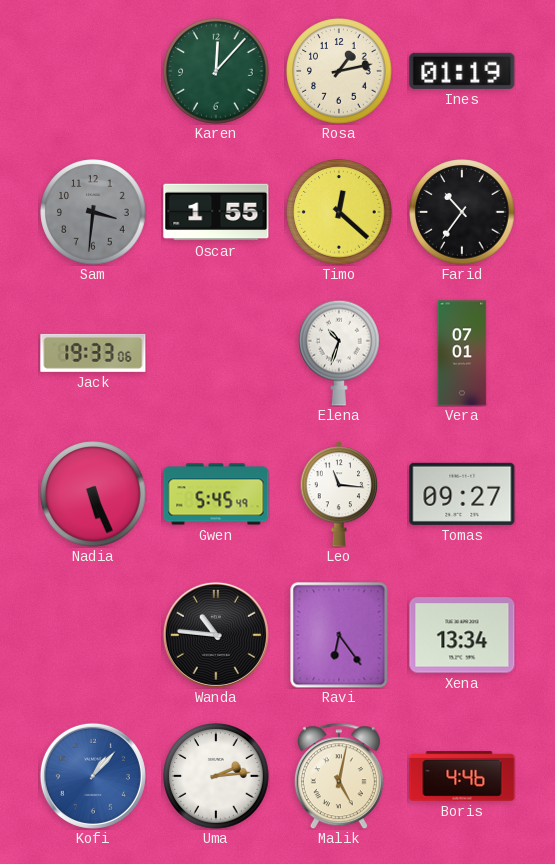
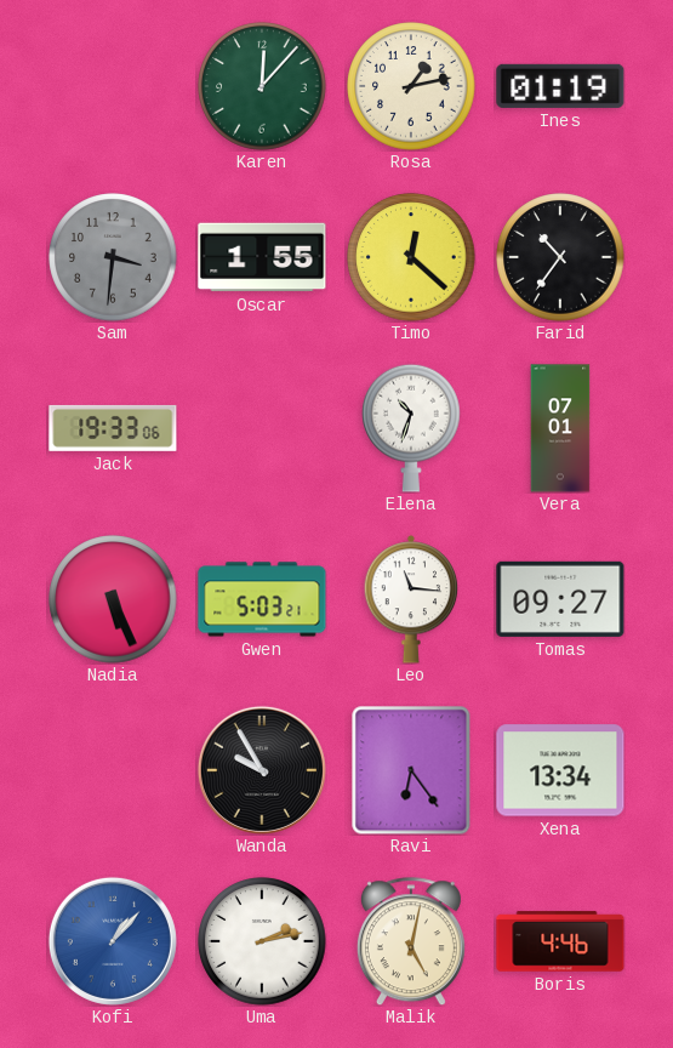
Gwen: 5:45 -> 5:03 (262, 599)
Wanda: 10:46 -> 9:55 (262, 770)
Uma: 2:14 -> 2:13 (262, 941)
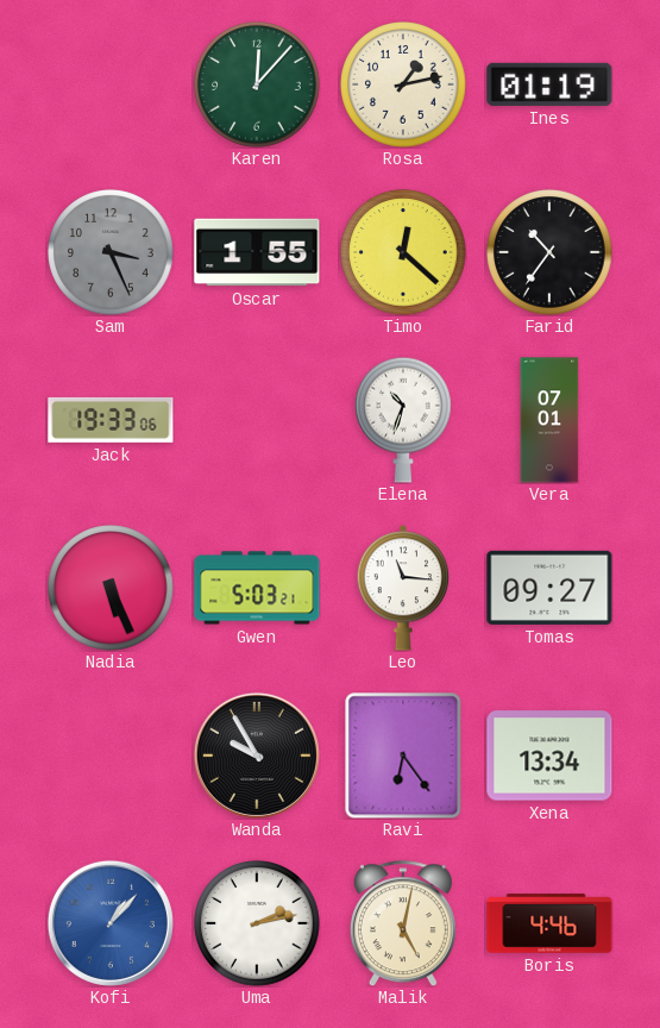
Sam: 3:31 -> 3:26 (111, 252)
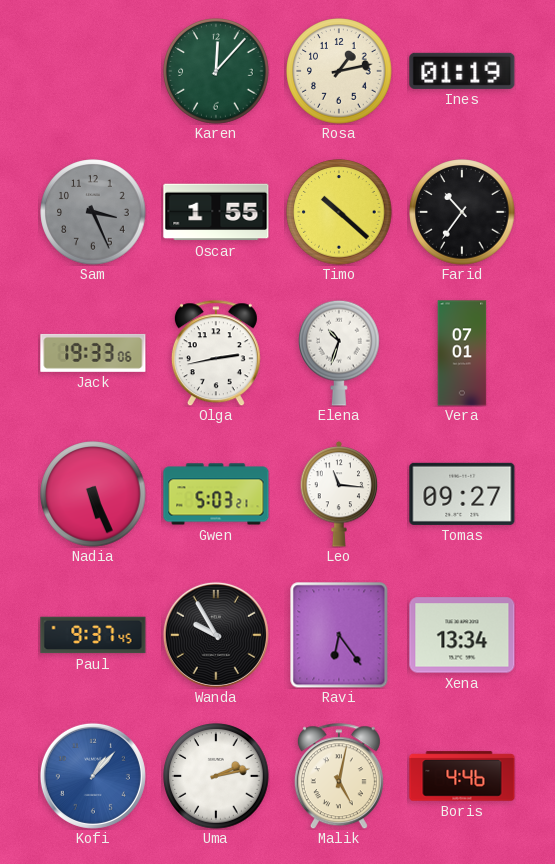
Timo: 12:22 -> 10:22 (339, 212)
Olga: none -> 2:43 (216, 353)
Paul: none -> 9:37 (93, 635)
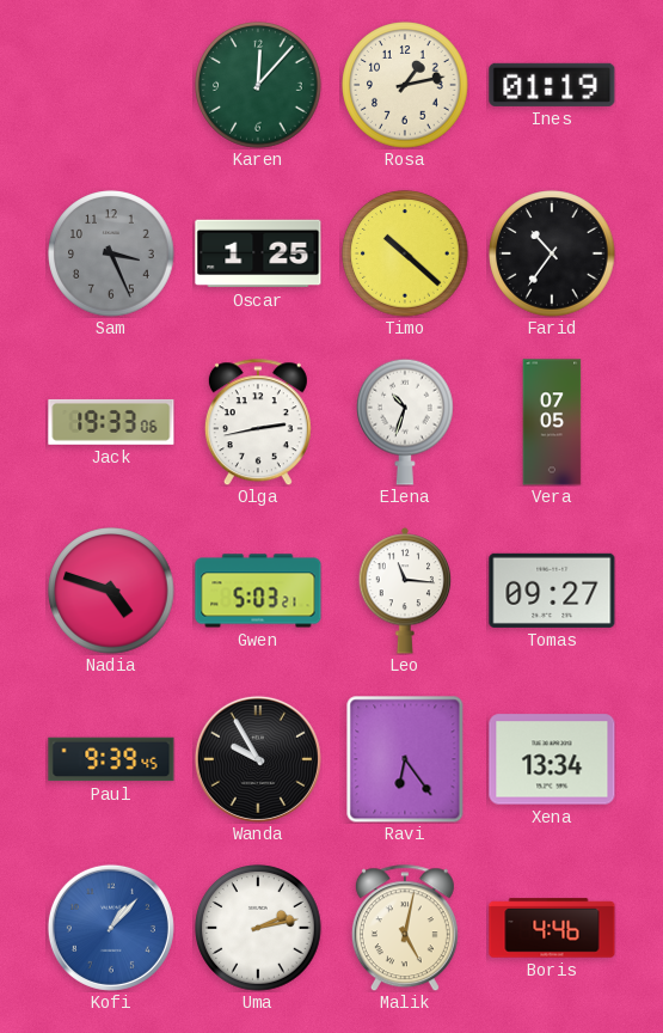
Oscar: 1:55 -> 1:25 (258, 253)
Vera: 07:01 -> 07:05 (552, 422)
Nadia: 5:26 -> 4:48 (111, 591)
Paul: 9:37 -> 9:39 (111, 759)
